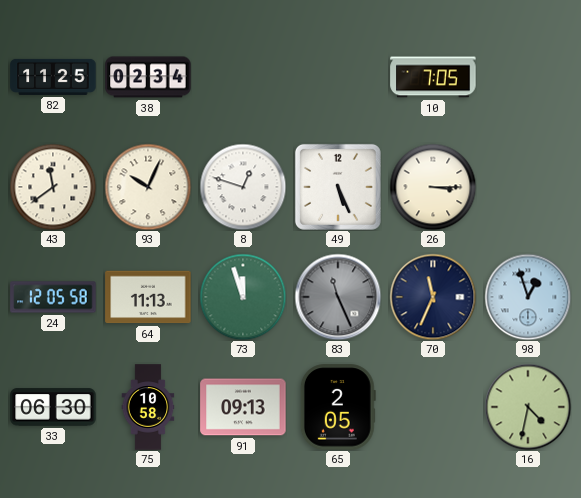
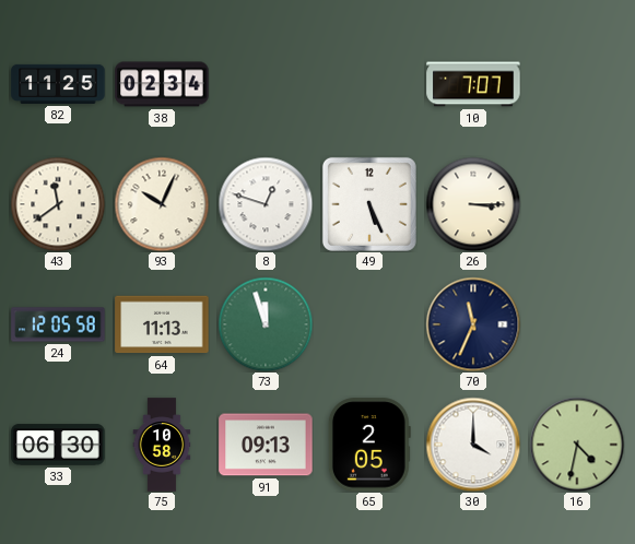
10: 7:05 -> 7:07 (473, 84)
83: 11:26 -> none (338, 297)
98: 12:57 -> none (528, 297)
30: none -> 4:00 (473, 445)
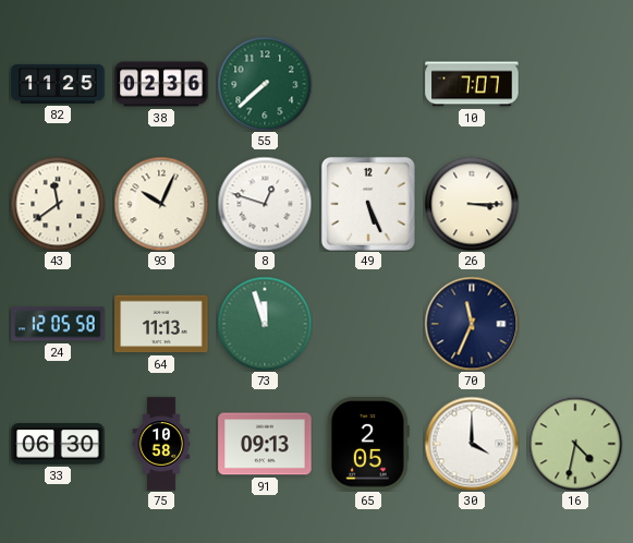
38: 02:34 -> 02:36 (161, 84)
55: none -> 7:38 (265, 84)
